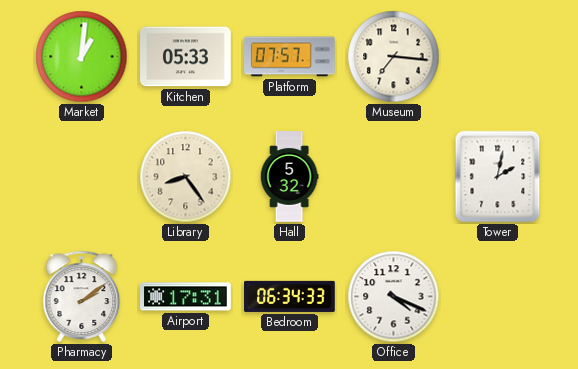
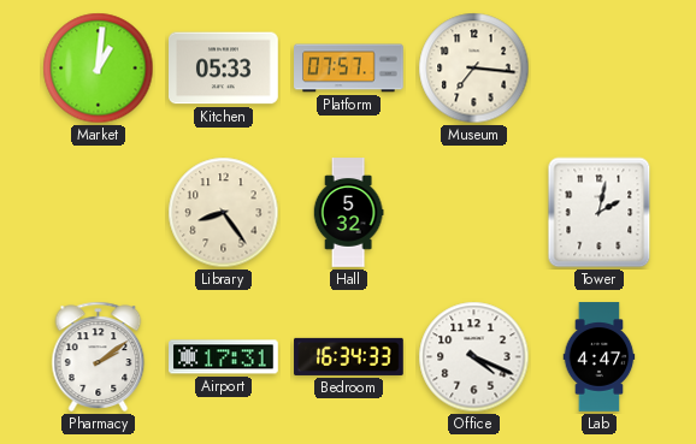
Bedroom: 06:34 -> 16:34 (349, 356)
Lab: none -> 4:47 (600, 357)
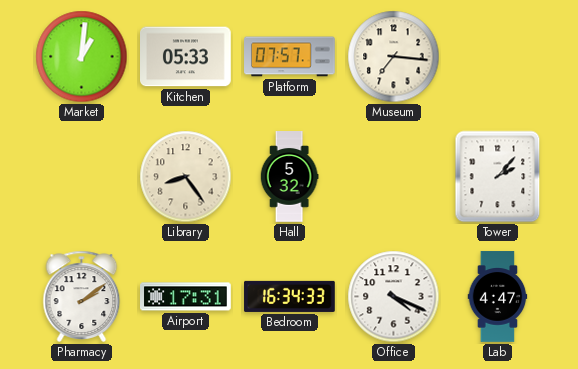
Tower: 2:02 -> 2:07 (498, 177)
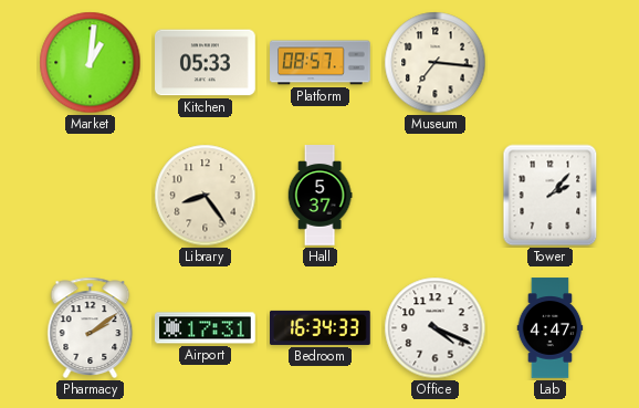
Platform: 07:57 -> 08:57 (321, 63)
Hall: 5:32 -> 5:37 (319, 196)
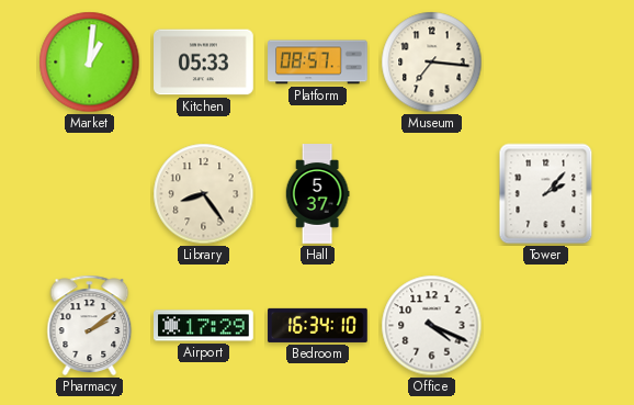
Airport: 17:31 -> 17:29 (204, 326)
Bedroom: 16:34:33 -> 16:34:10 (318, 325)
Lab: 4:47 -> none (551, 328)
